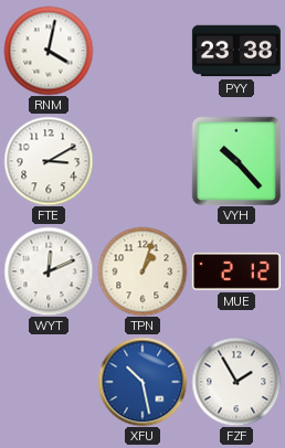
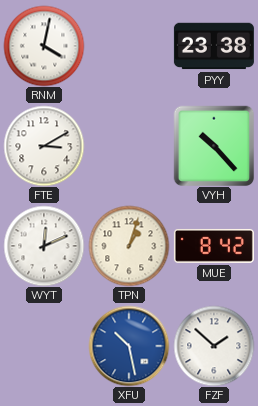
MUE: 2:12 -> 8:42 (214, 246)
FZF: 1:55 -> 1:52 (214, 346)
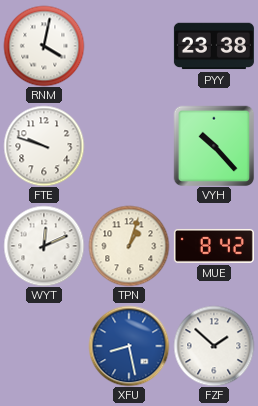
FTE: 3:10 -> 9:48 (44, 146)
XFU: 10:28 -> 8:28 (129, 346)
